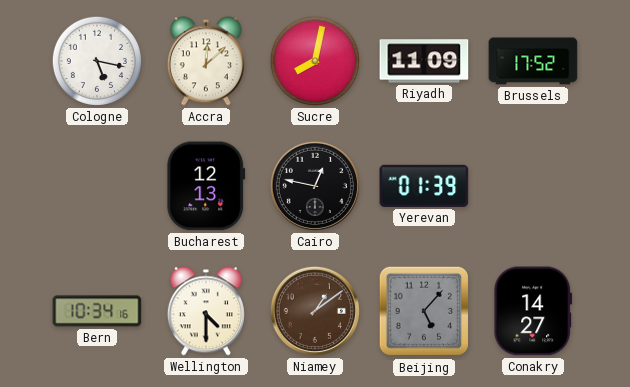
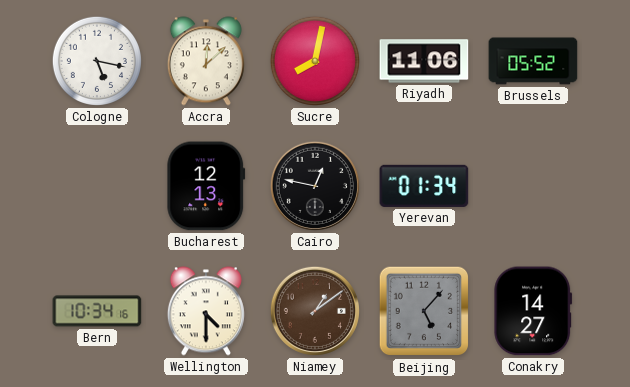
Riyadh: 11:09 -> 11:06 (424, 61)
Brussels: 17:52 -> 05:52 (533, 61)
Yerevan: 01:39 -> 01:34 (424, 186)
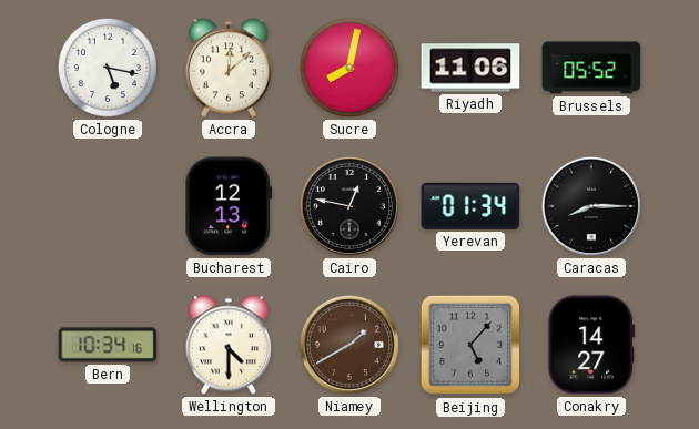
Caracas: none -> 8:15 (591, 206)
Niamey: 1:09 -> 1:40 (349, 345)
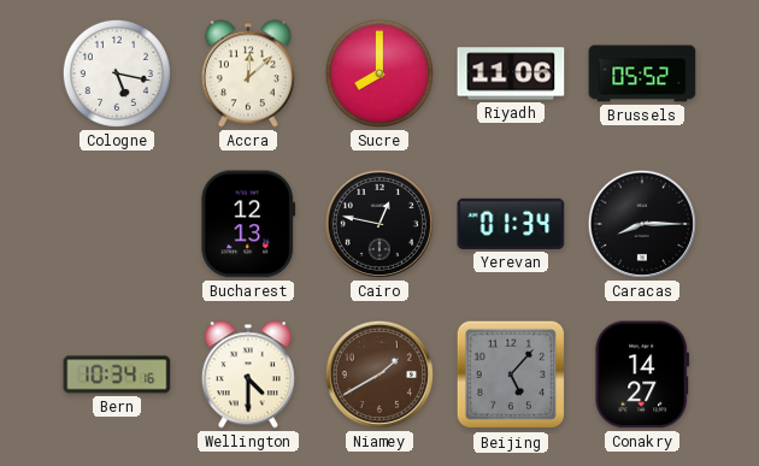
Sucre: 8:02 -> 8:00 (379, 73)
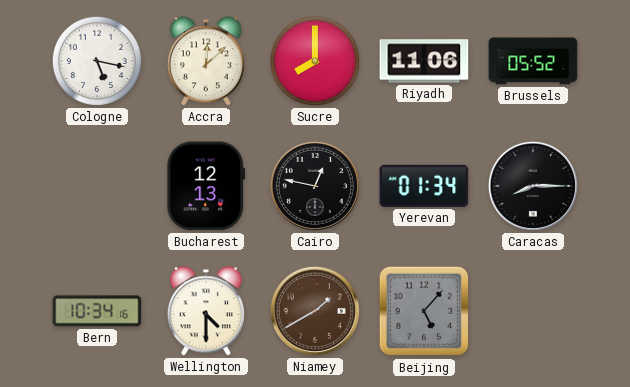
Conakry: 14:27 -> none (642, 374)
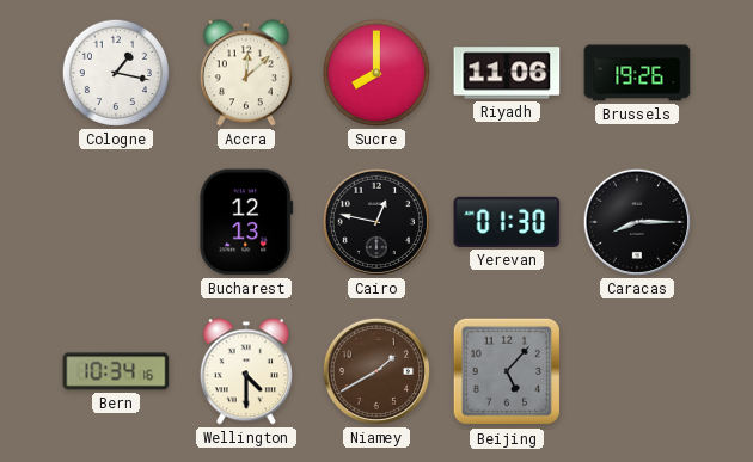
Cologne: 5:17 -> 1:17 (116, 73)
Brussels: 05:52 -> 19:26 (637, 73)
Yerevan: 01:34 -> 01:30 (507, 222)
